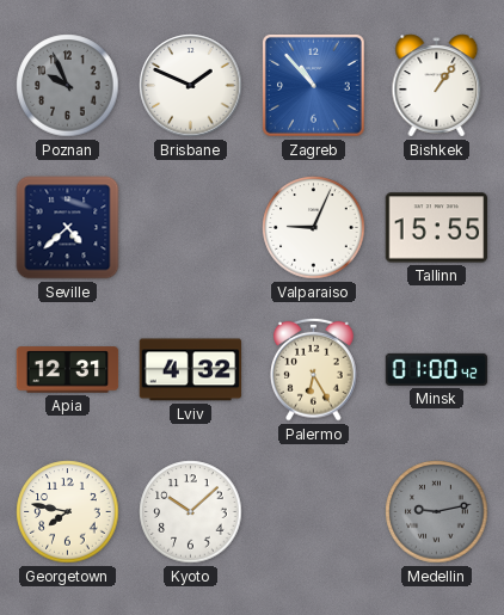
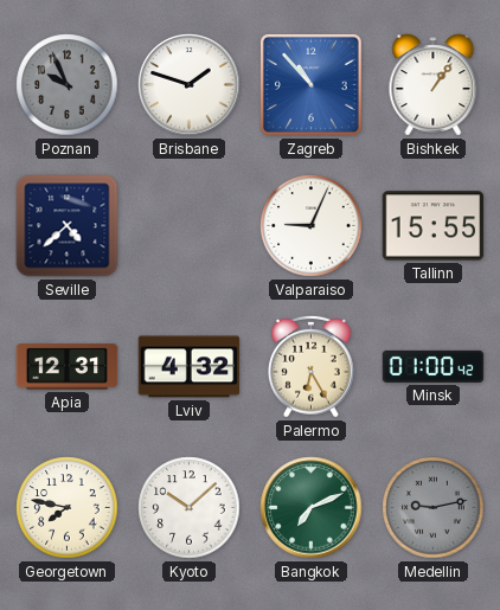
Brisbane: 1:49 -> 1:48 (190, 85)
Bangkok: none -> 7:11 (312, 508)
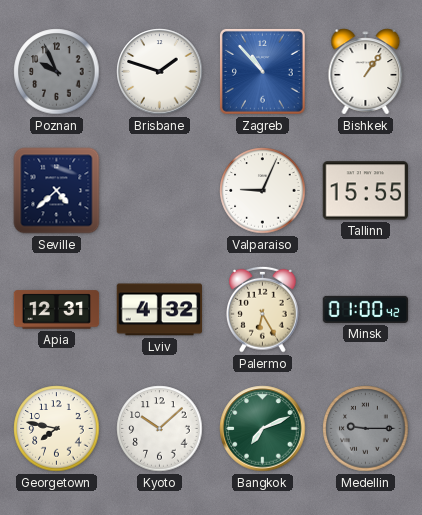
Medellin: 9:13 -> 9:15 (366, 429)
